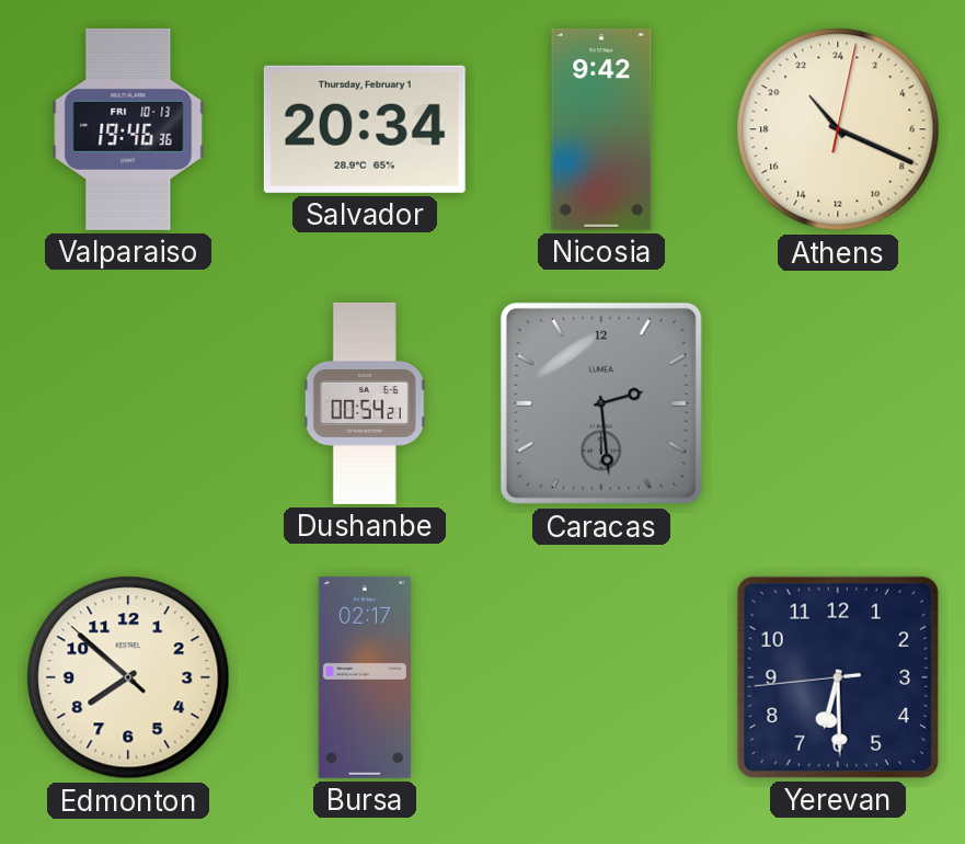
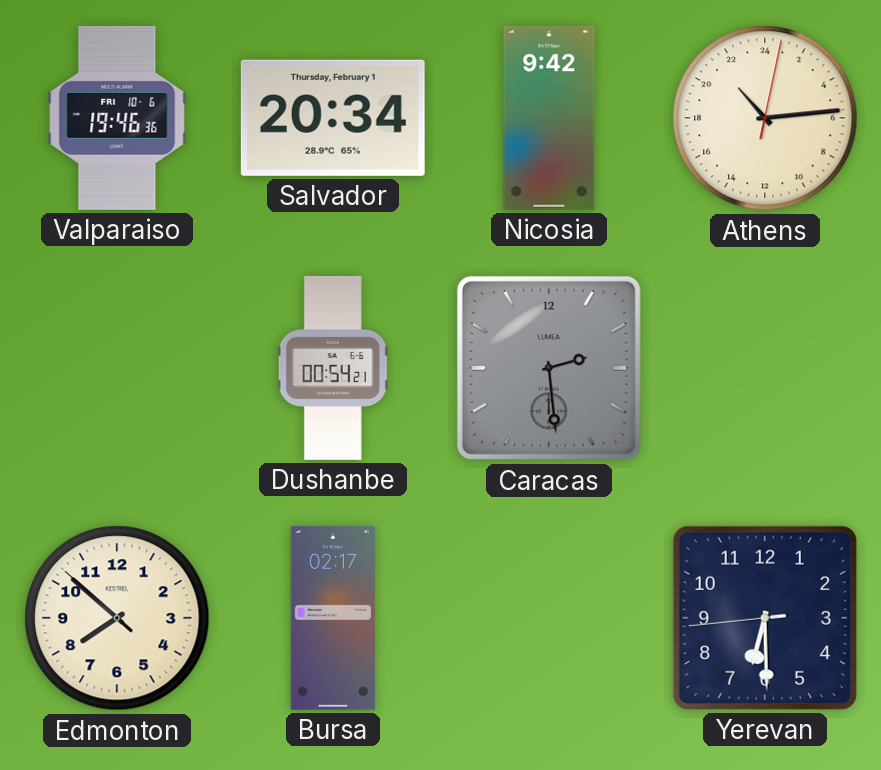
Valparaiso date: FRI 10-13 -> FRI 10-6 (117, 118)
Athens: 21:19 -> 21:14 (765, 118)
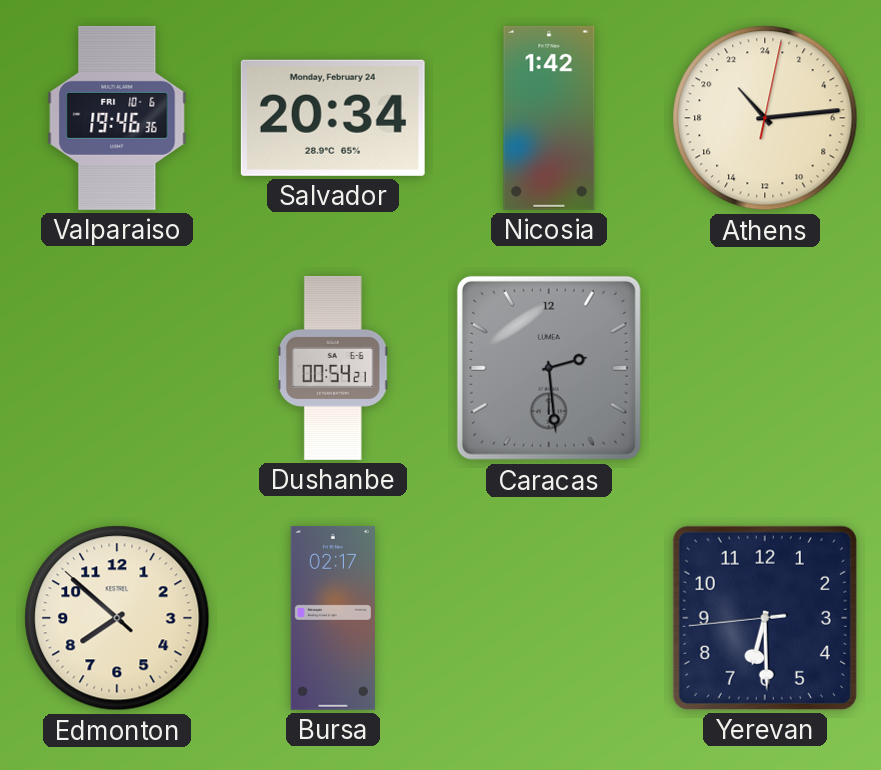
Salvador date: Thursday, February 1 -> Monday, February 24 (333, 118)
Nicosia: 9:42 -> 1:42 (549, 118)
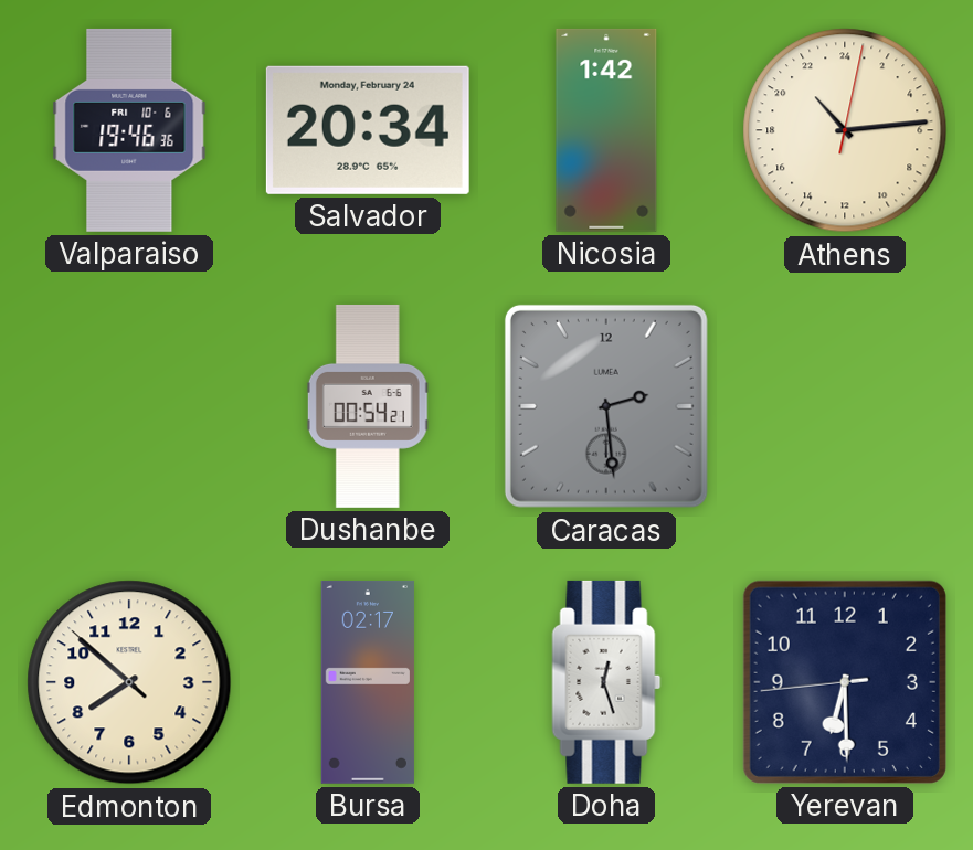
Doha: none -> 12:27 (606, 682)
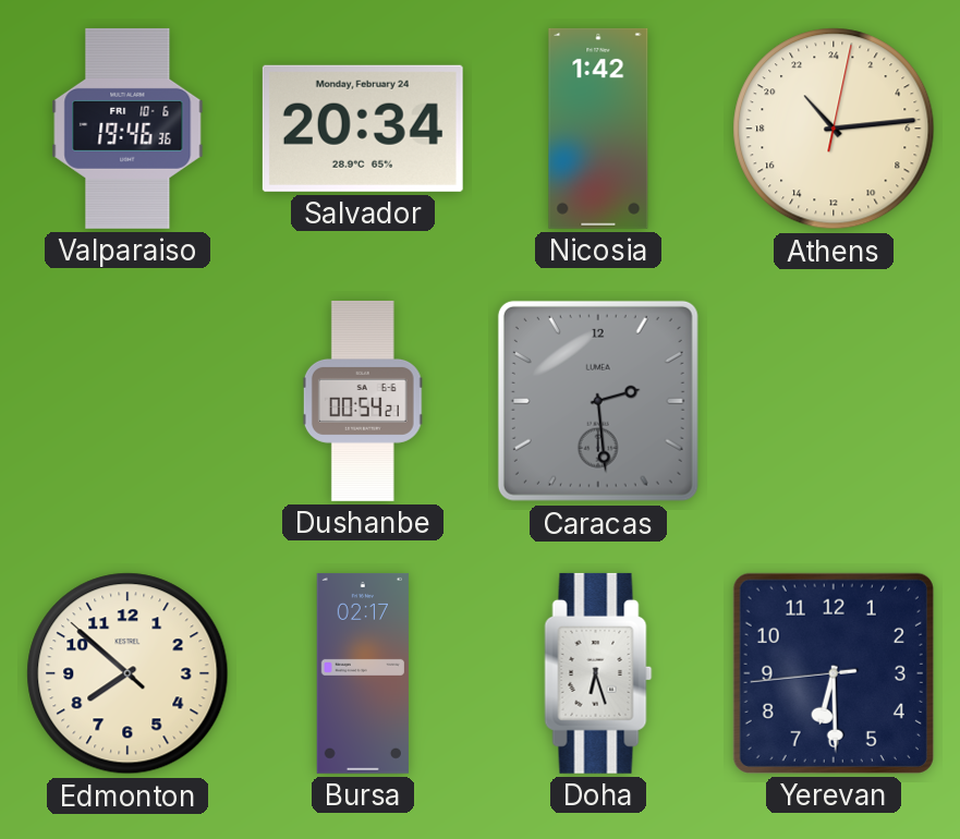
Doha: 12:27 -> 6:27 (598, 673)
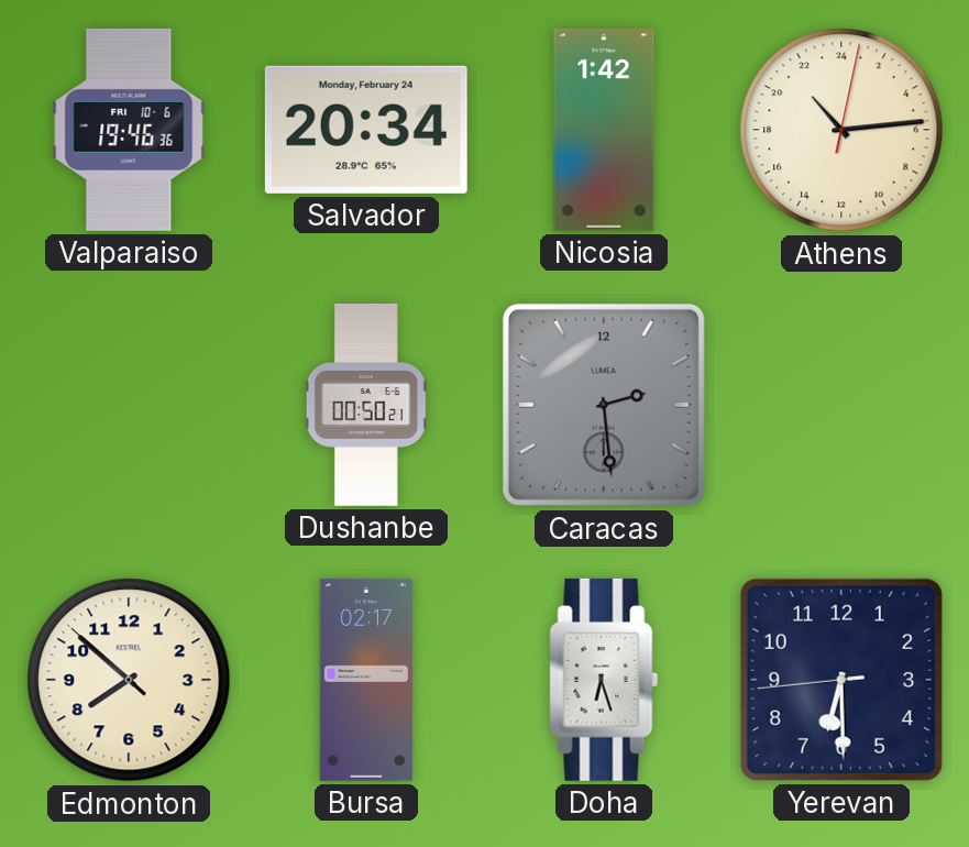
Dushanbe: 00:54 -> 00:50 (366, 405)
